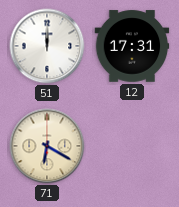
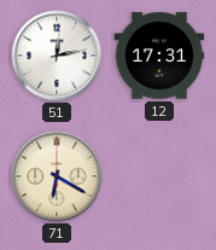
51: 12:00 -> 12:13 (57, 56)
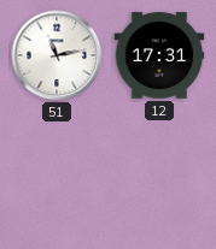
51: 12:13 -> 11:13 (57, 55)
71: 6:20 -> none (57, 176)
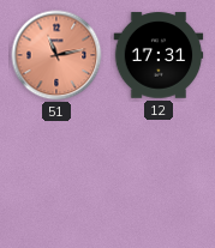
51 dial: white -> salmon (56, 55)
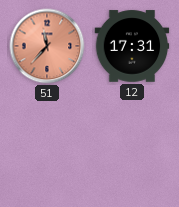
51: 11:13 -> 11:37 (47, 46)
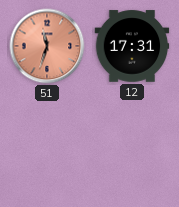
51: 11:37 -> 11:33 (47, 46)
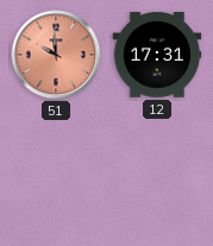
51: 11:33 -> 9:59 (56, 55)
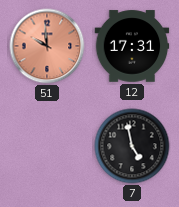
7: none -> 4:58 (132, 146)
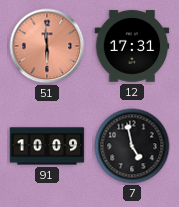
51: 9:59 -> 5:59 (47, 46)
91: none -> 10:09 (47, 146)
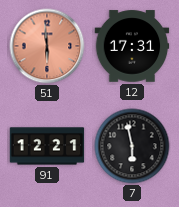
91: 10:09 -> 12:21 (47, 146)
7: 4:58 -> 5:58 (132, 146)
